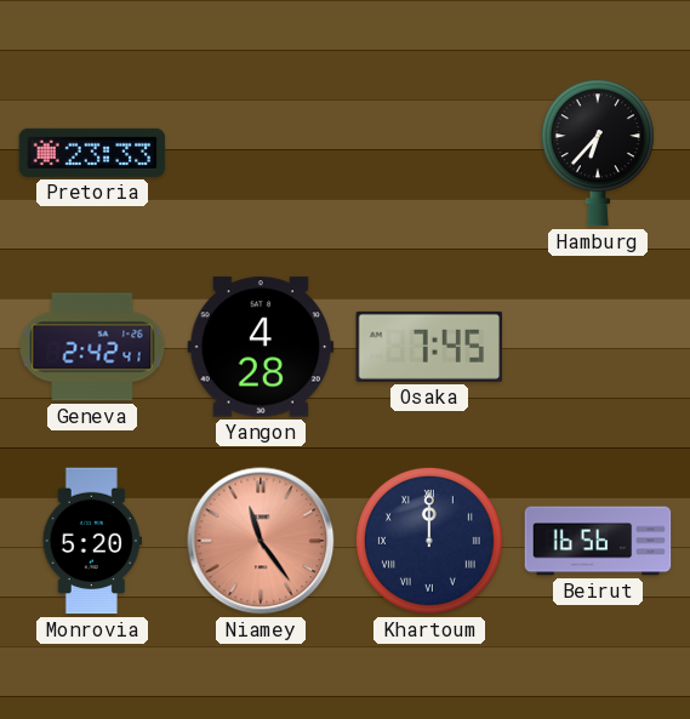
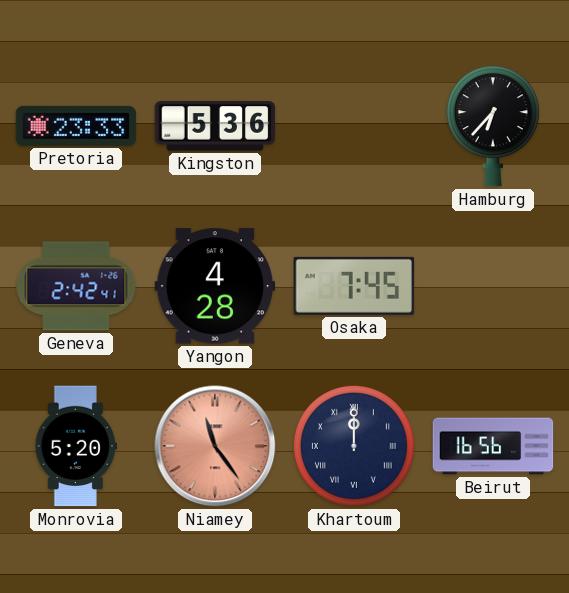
Kingston: none -> 5:36 (215, 126)
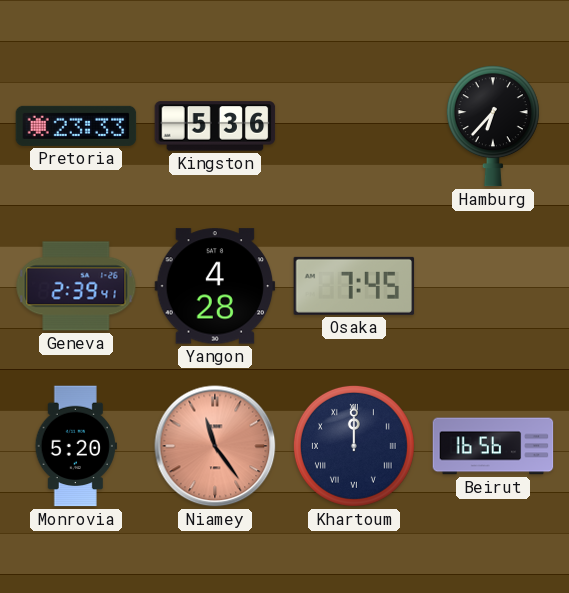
Geneva: 2:42 -> 2:39 (76, 286)
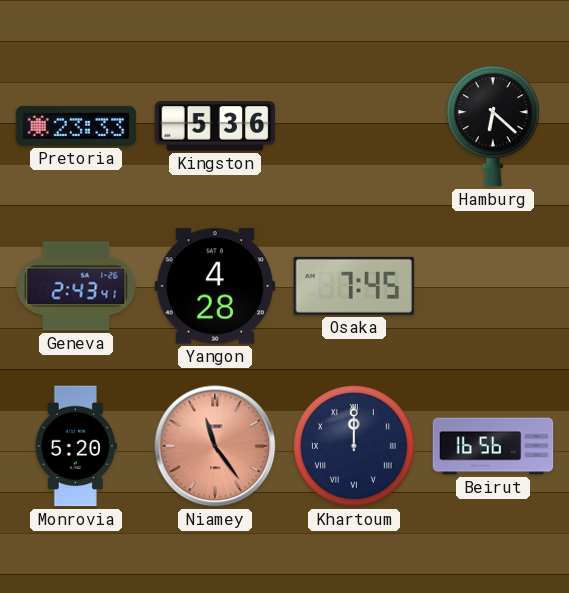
Hamburg: 6:37 -> 6:22 (493, 126)
Geneva: 2:39 -> 2:43 (76, 286)
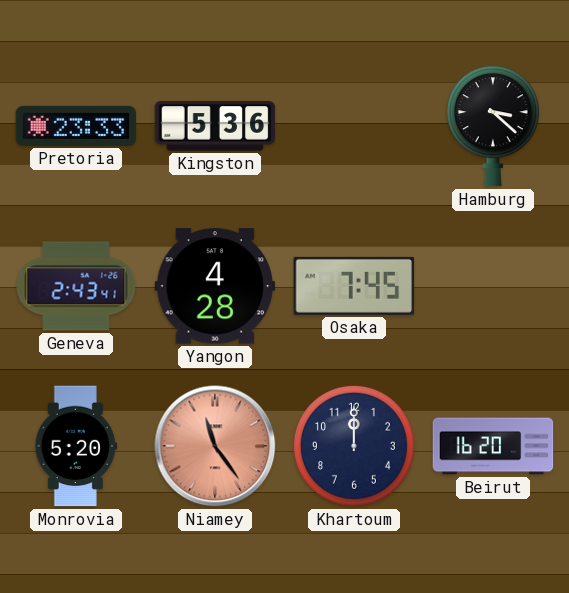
Hamburg: 6:22 -> 3:22 (493, 126)
Khartoum numerals: Roman -> Arabic (354, 446)
Beirut: 16:56 -> 16:20 (493, 446)
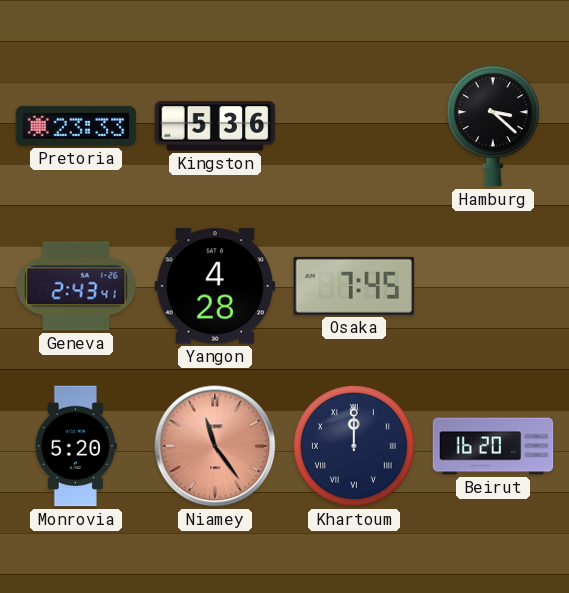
Khartoum numerals: Arabic -> Roman (354, 446)
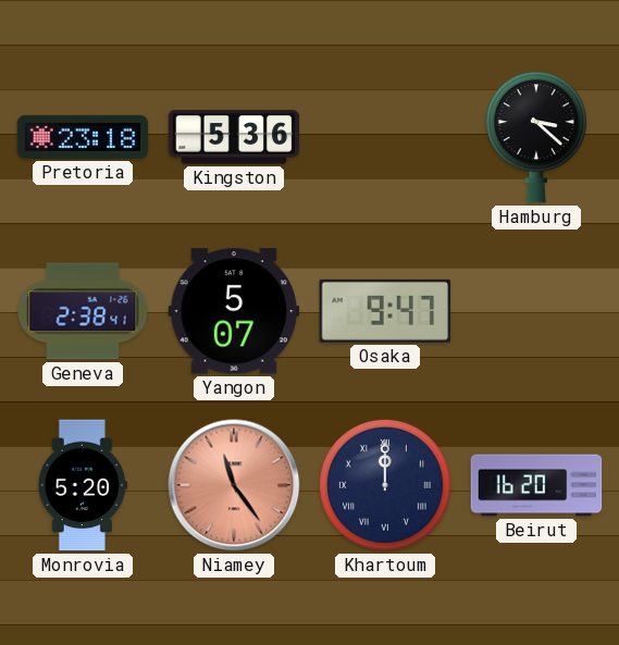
Pretoria: 23:33 -> 23:18 (83, 137)
Geneva: 2:43 -> 2:38 (83, 311)
Yangon: 4:28 -> 5:07 (234, 311)
Osaka: 7:45 -> 9:47 (385, 311)
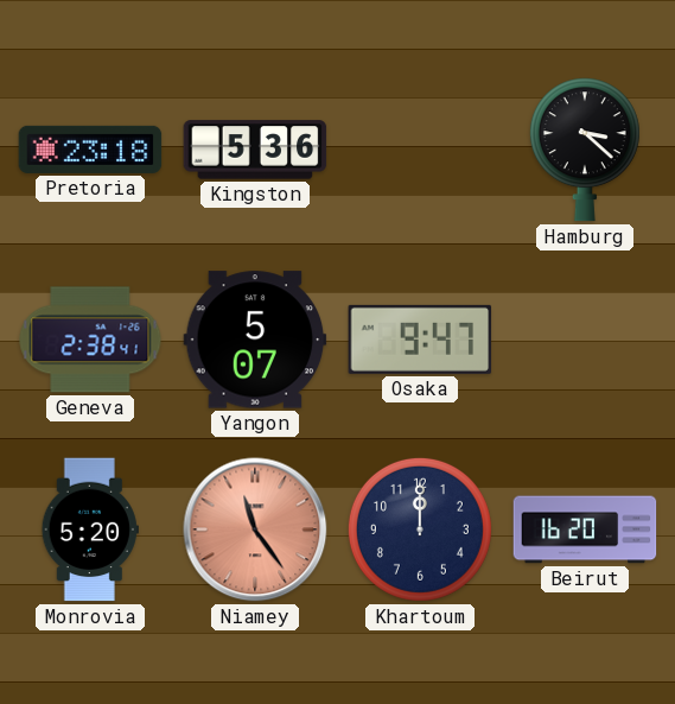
Khartoum numerals: Roman -> Arabic (420, 529)
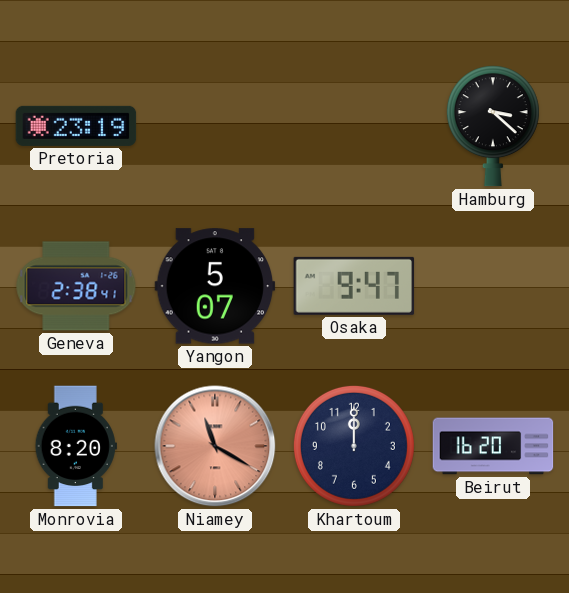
Pretoria: 23:18 -> 23:19 (76, 126)
Kingston: 5:36 -> none (255, 150)
Monrovia: 5:20 -> 8:20 (76, 446)
Niamey: 11:24 -> 11:20 (215, 446)
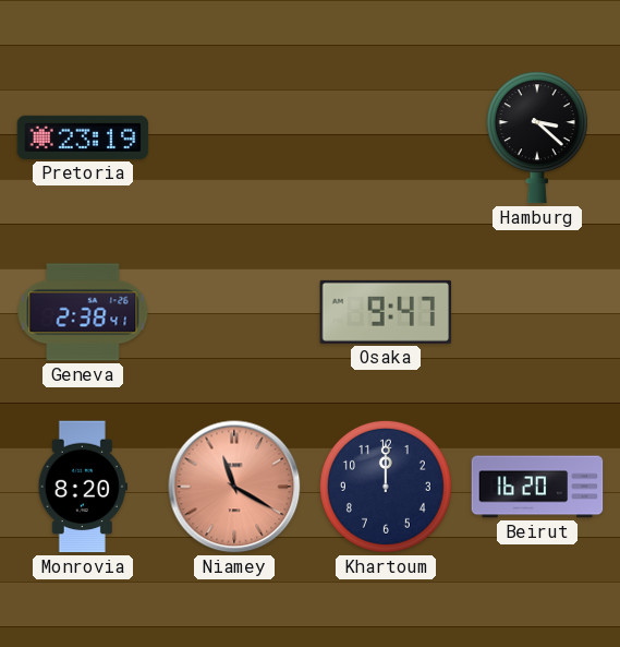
Yangon: 5:07 -> none (215, 286)
